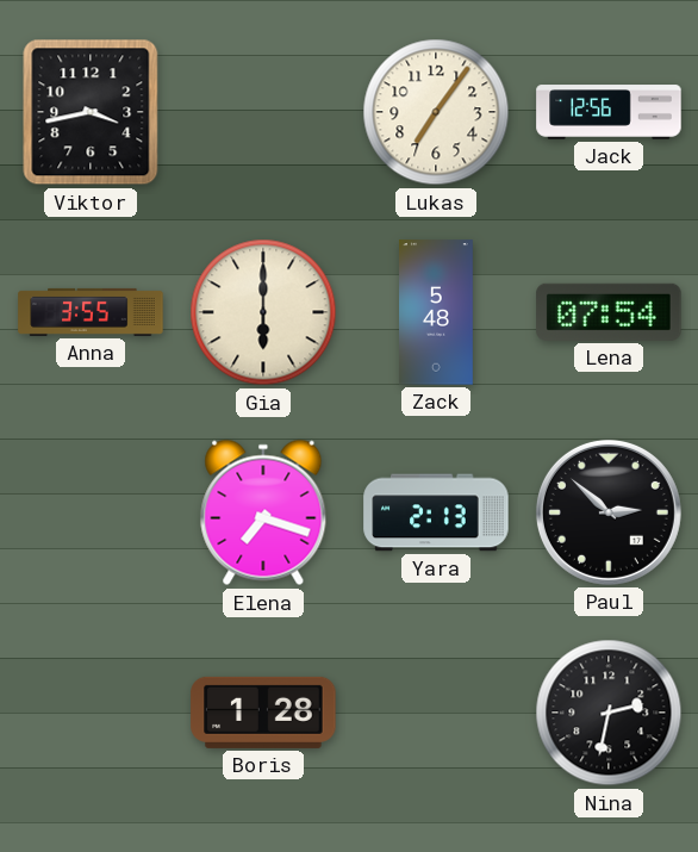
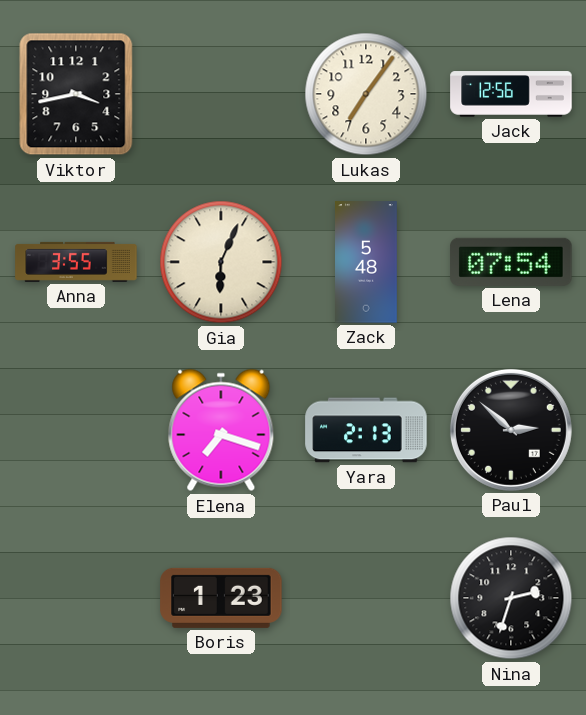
Gia: 6:00 -> 6:04 (221, 262)
Boris: 1:28 -> 1:23 (221, 598)
Nina: 2:32 -> 2:33 (511, 598)
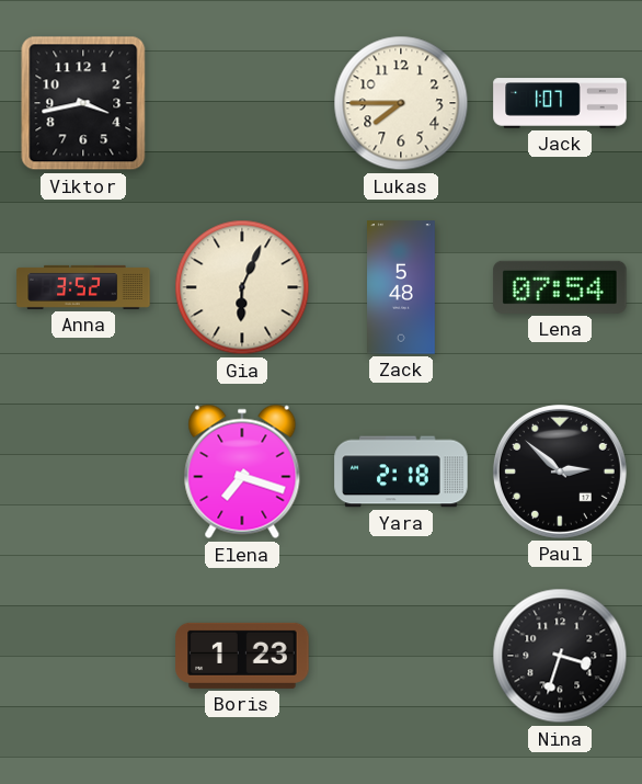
Lukas: 7:06 -> 7:45 (401, 103)
Jack: 12:56 -> 1:07 (560, 103)
Anna: 3:55 -> 3:52 (83, 287)
Yara: 2:13 -> 2:18 (401, 471)
Nina: 2:33 -> 3:33 (560, 656)
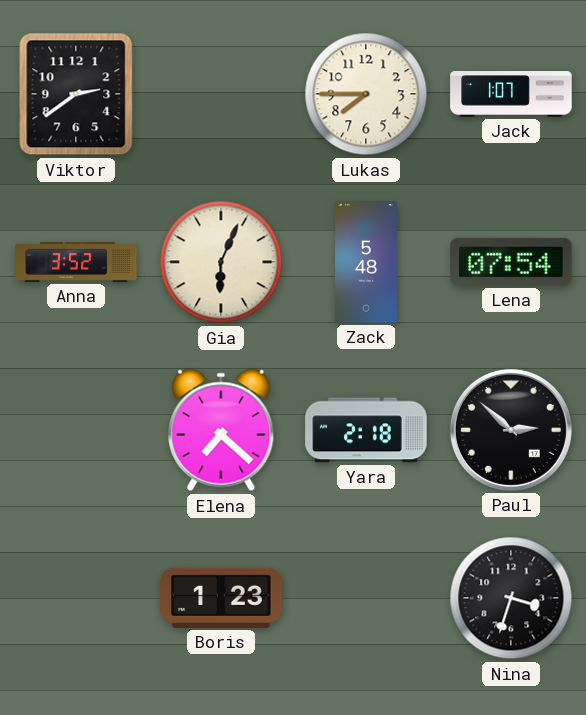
Viktor: 3:43 -> 2:39 (76, 94)
Elena: 7:18 -> 7:22 (221, 430)
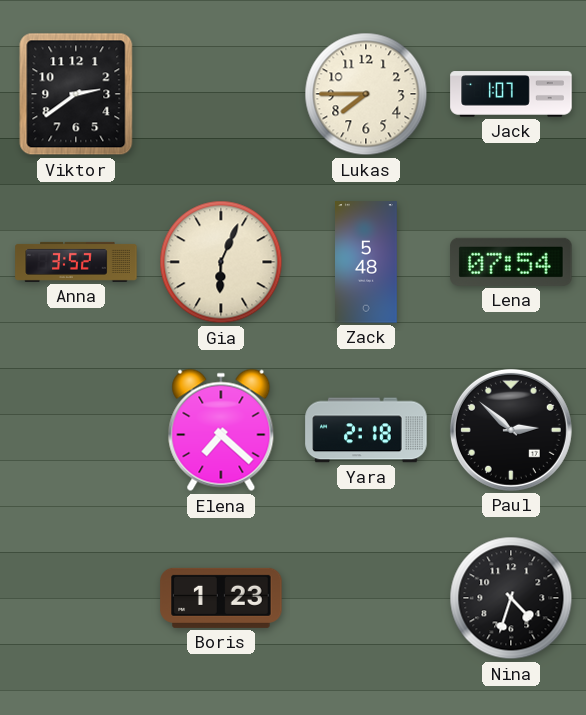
Nina: 3:33 -> 4:33 (511, 598)
